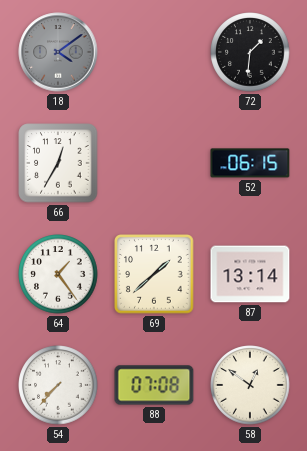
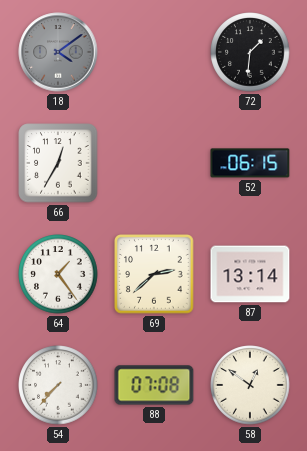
69: 1:38 -> 2:38 (154, 274)
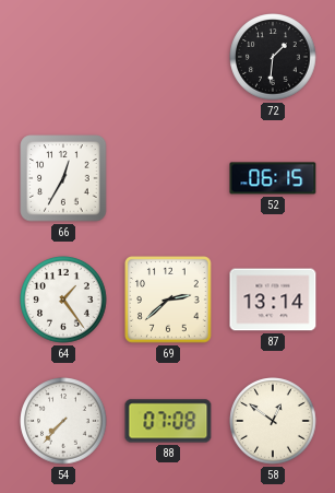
18: 4:09 -> none (58, 52)
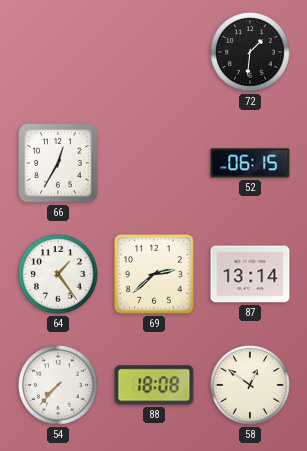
88: 07:08 -> 18:08 (154, 385)
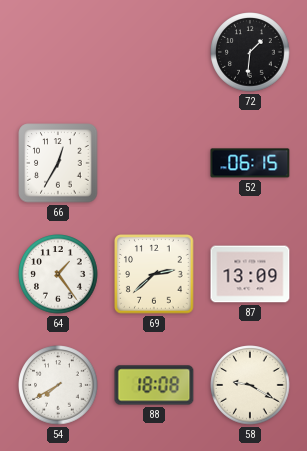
87: 13:14 -> 13:09 (250, 274)
54: 7:37 -> 7:40 (58, 385)
58: 12:51 -> 9:20 (250, 385)
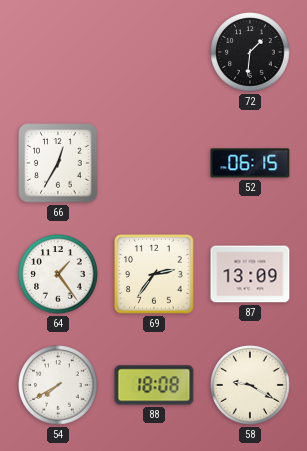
69: 2:38 -> 2:36 (154, 274)
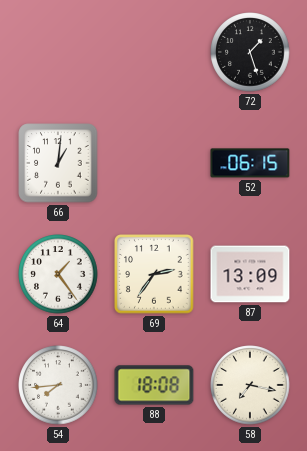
72: 1:31 -> 1:27 (250, 52)
66: 12:35 -> 1:01 (58, 163)
54: 7:40 -> 7:44 (58, 385)
58: 9:20 -> 7:17 (250, 385)
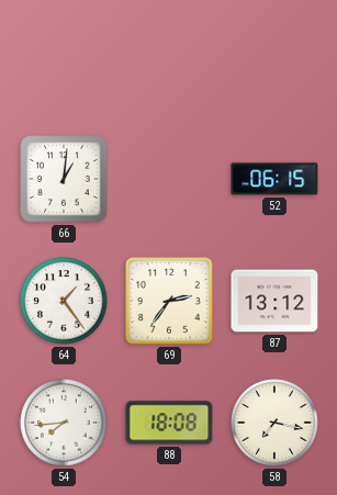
72: 1:27 -> none (250, 52)
87: 13:09 -> 13:12 (274, 301)
